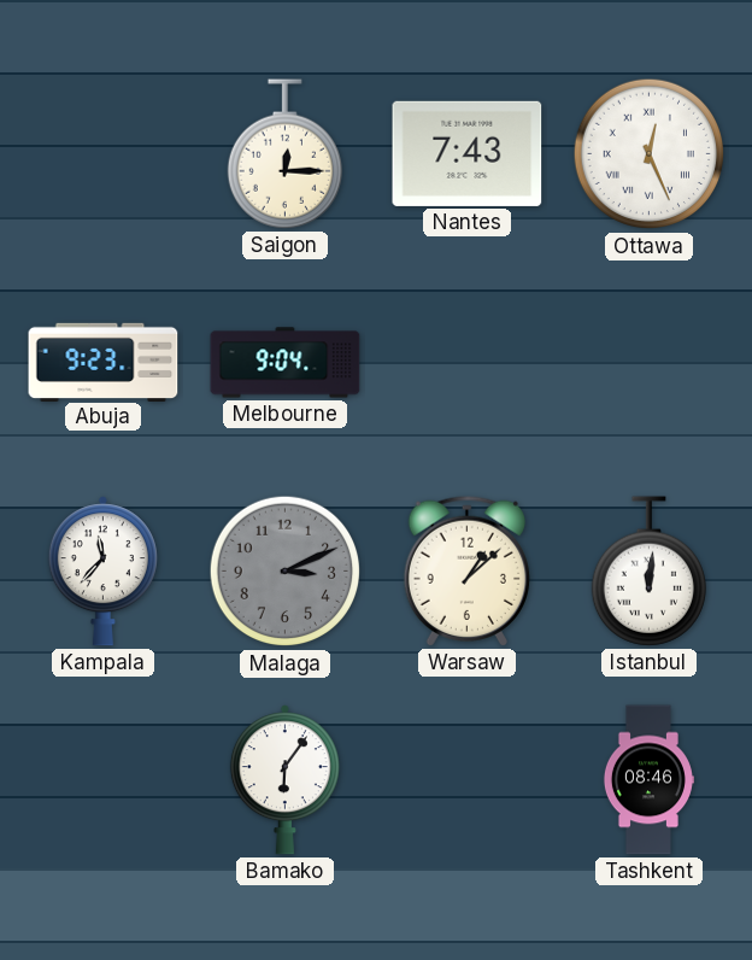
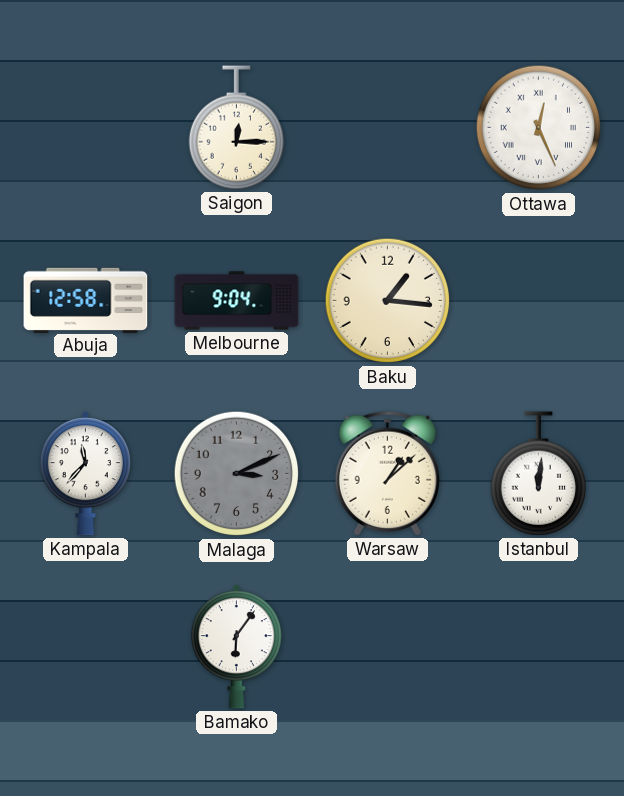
Nantes: 7:43 -> none (468, 153)
Abuja: 9:23 -> 12:58 (86, 300)
Baku: none -> 1:16 (388, 301)
Tashkent: 08:46 -> none (648, 780)
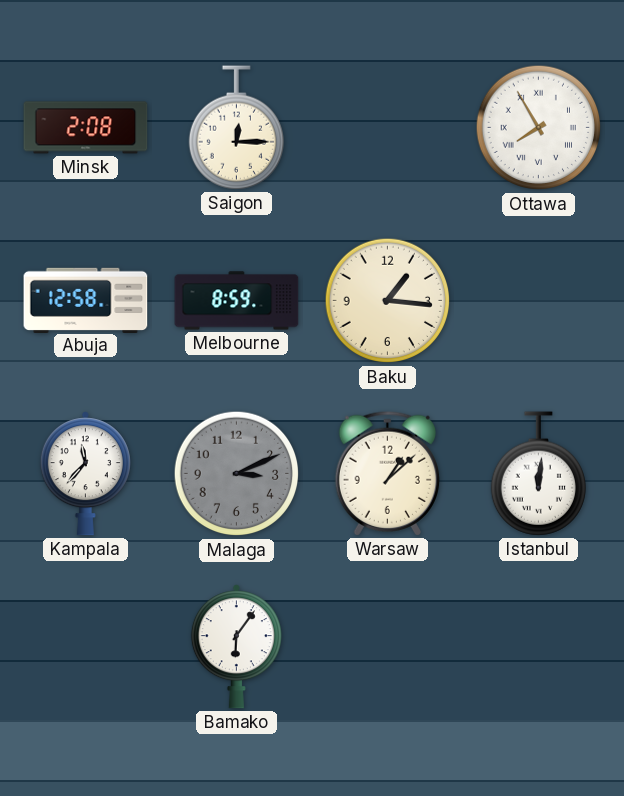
Minsk: none -> 2:08 (86, 128)
Ottawa: 12:26 -> 7:55 (539, 128)
Melbourne: 9:04 -> 8:59 (237, 301)
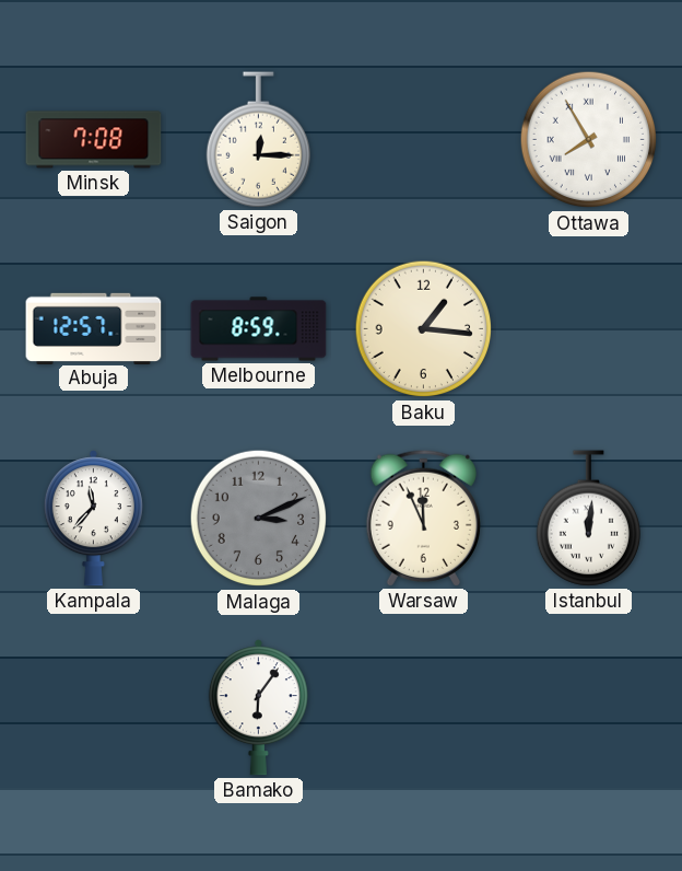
Minsk: 2:08 -> 7:08 (94, 140)
Abuja: 12:58 -> 12:57 (94, 328)
Warsaw: 1:08 -> 11:56 (423, 518)
